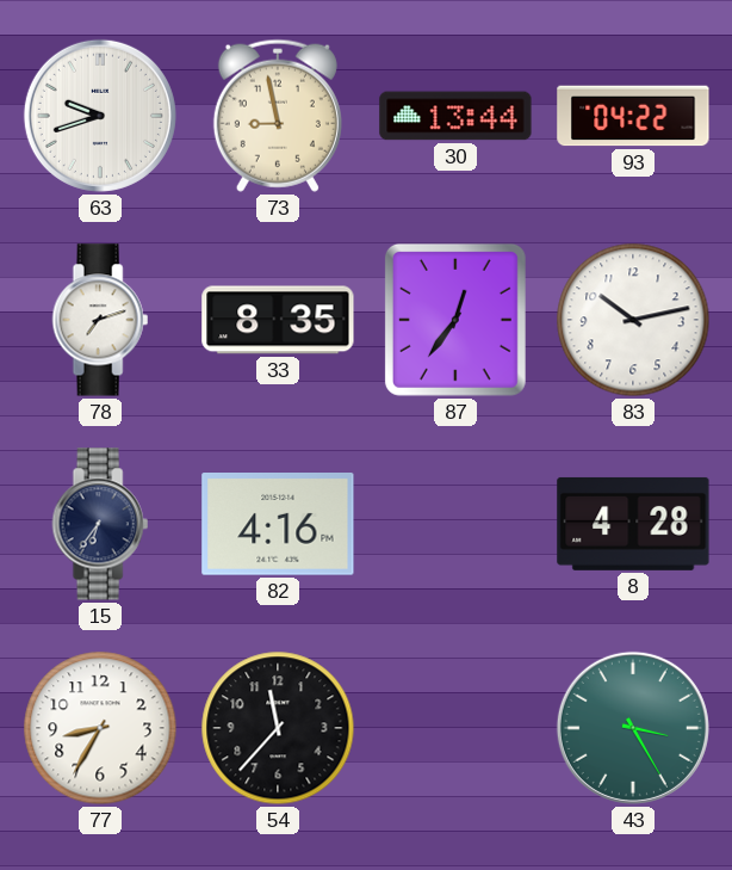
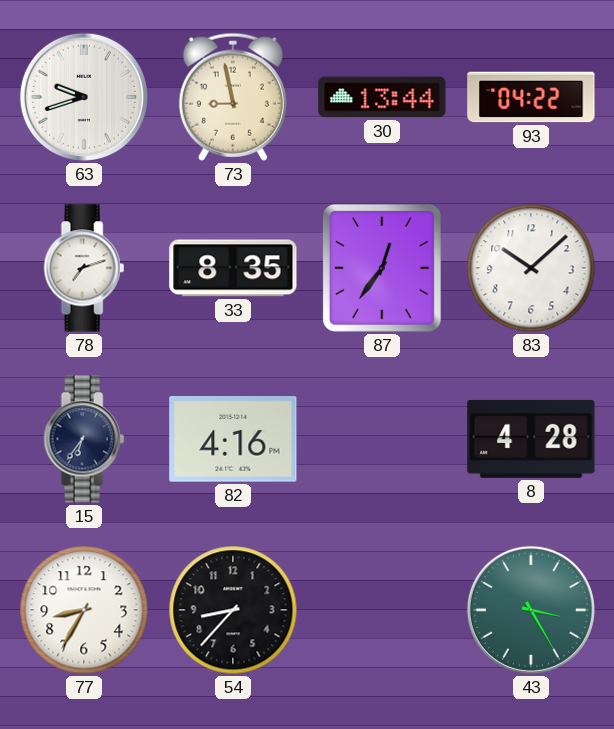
83: 10:13 -> 10:08 (531, 268)
54: 11:37 -> 8:37 (233, 610)
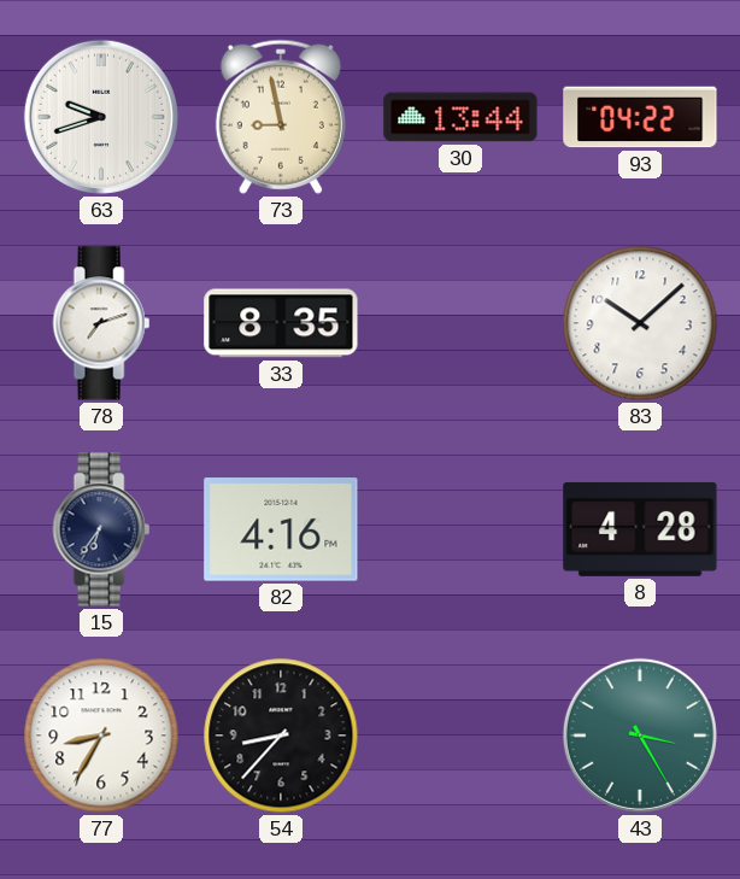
87: 12:36 -> none (382, 268)
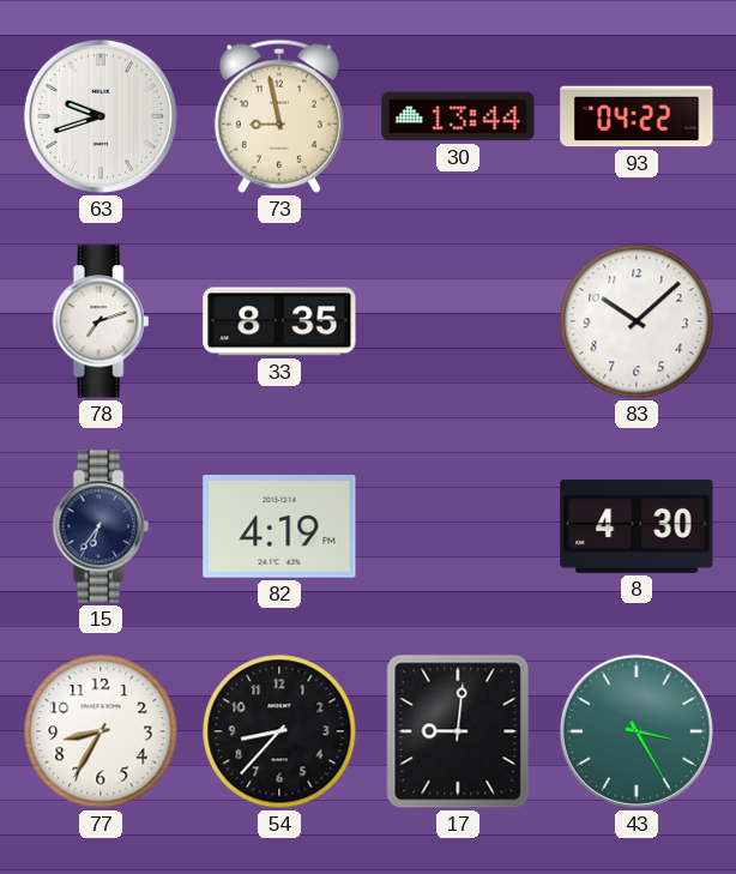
82: 4:16 -> 4:19 (279, 526)
8: 4:28 -> 4:30 (637, 526)
17: none -> 9:01 (458, 731)
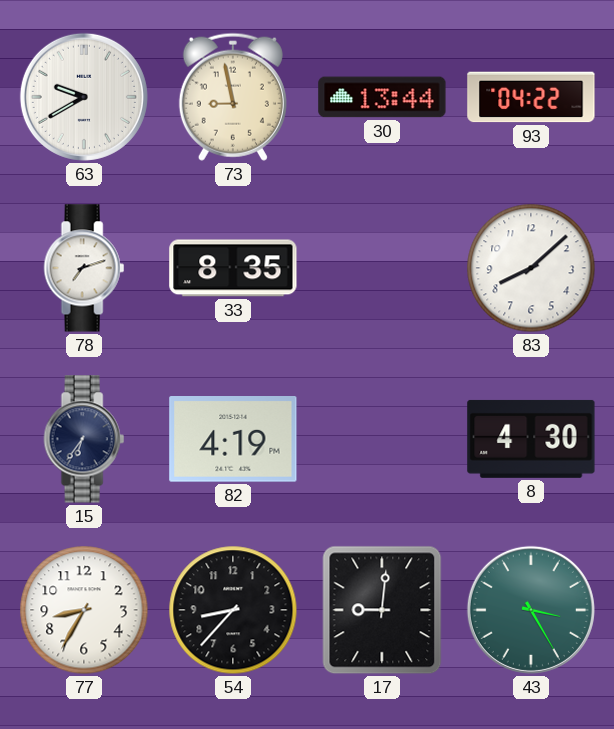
63: 9:42 -> 9:40 (84, 97)
83: 10:08 -> 8:08 (531, 268)
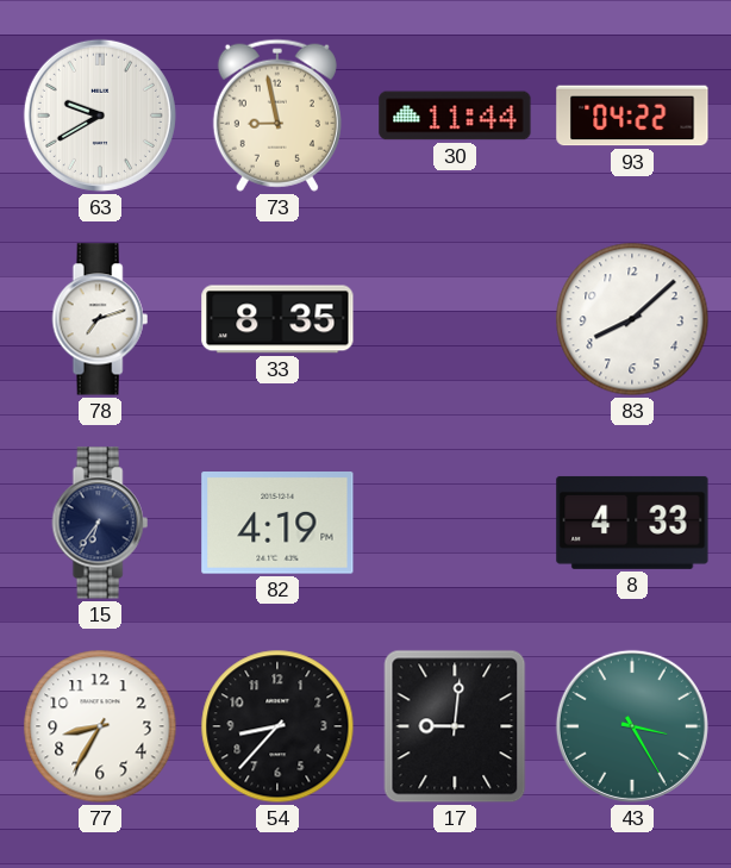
30: 13:44 -> 11:44 (455, 115)
8: 4:30 -> 4:33 (632, 523)
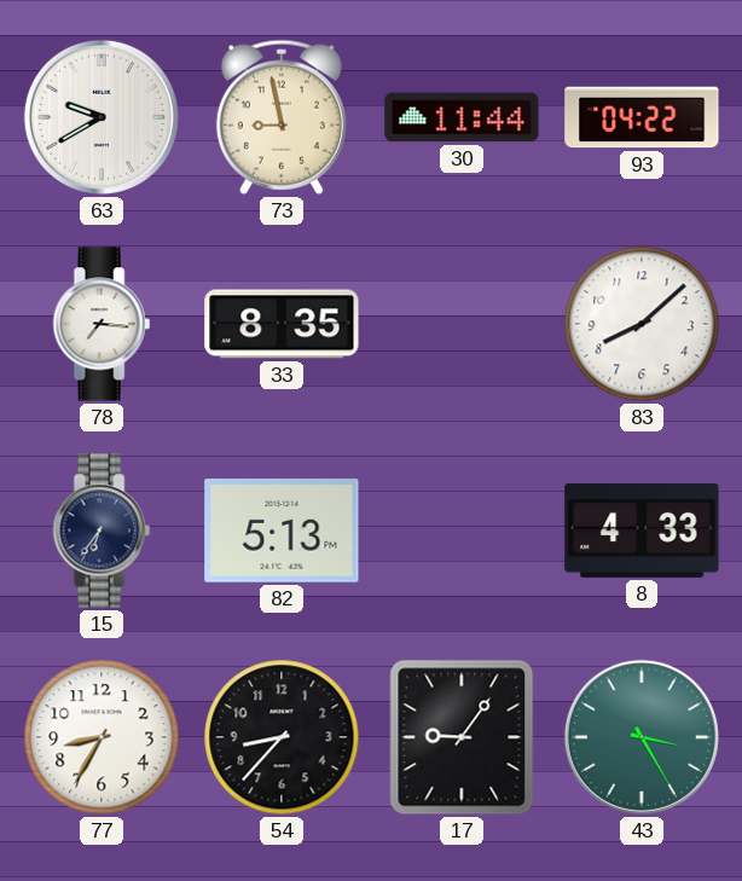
78: 7:12 -> 7:16 (102, 324)
82: 4:19 -> 5:13 (282, 531)
17: 9:01 -> 9:06 (462, 737)
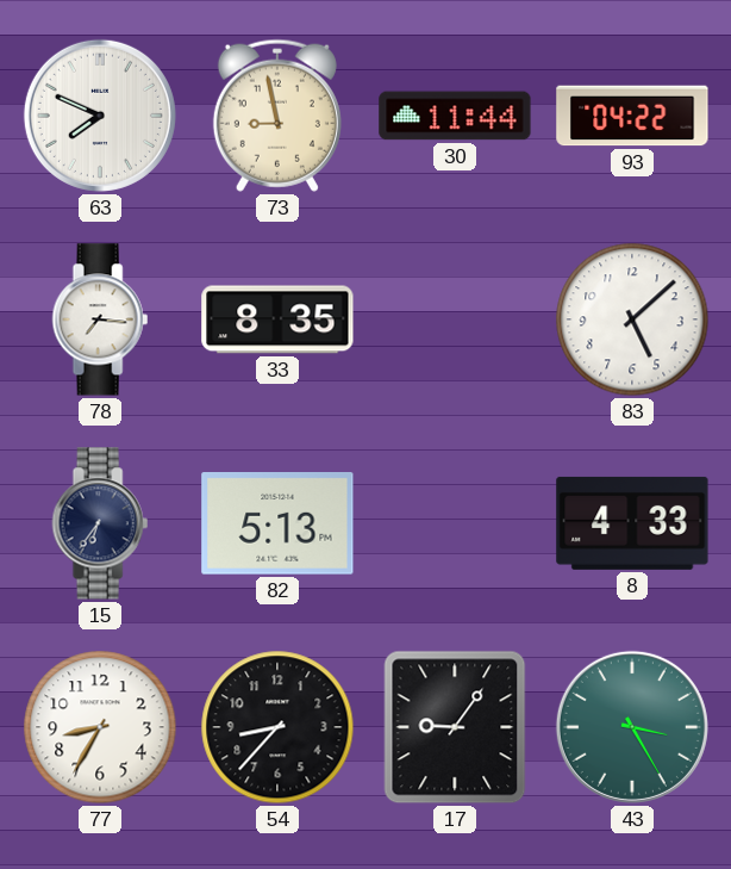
63: 9:40 -> 7:49 (100, 116)
83: 8:08 -> 5:08 (632, 319)
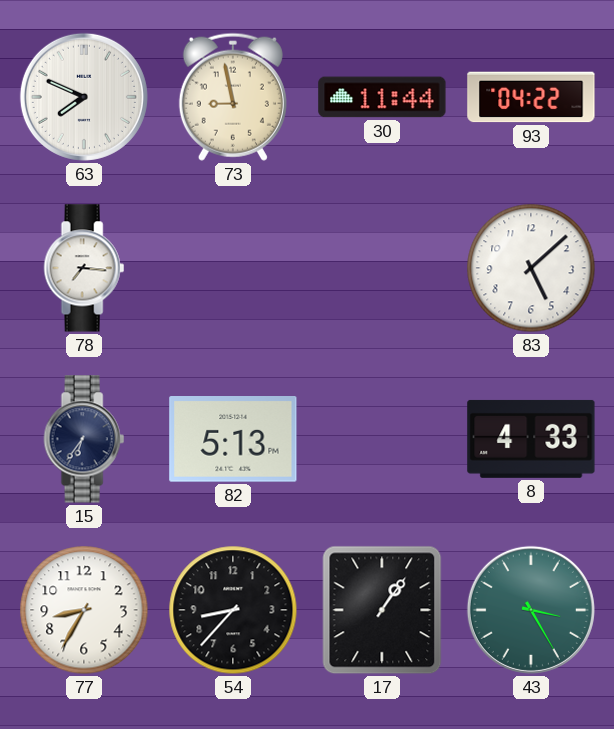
33: 8:35 -> none (277, 319)
17: 9:06 -> 1:06 (382, 610)
